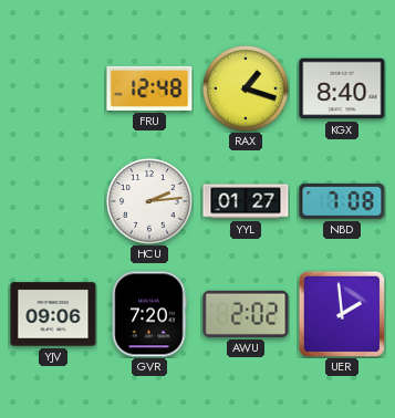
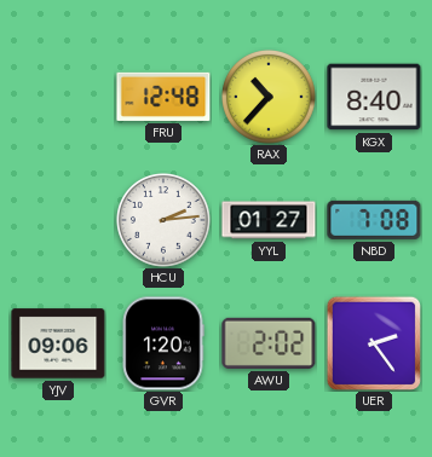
RAX: 1:18 -> 10:37 (270, 98)
GVR: 7:20 -> 1:20 (163, 343)
UER: 1:59 -> 2:24 (373, 342)
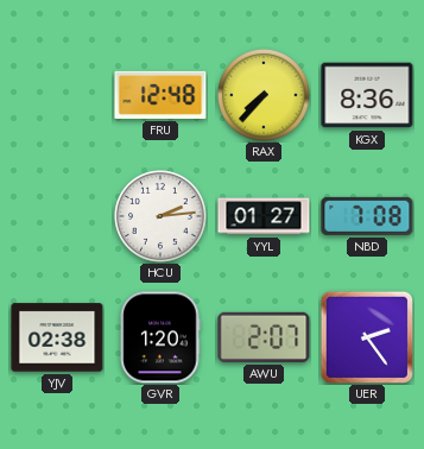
RAX: 10:37 -> 7:37 (265, 96)
KGX: 8:40 -> 8:36 (367, 95)
YJV: 09:06 -> 02:38 (57, 337)
AWU: 2:02 -> 2:07 (264, 337)
